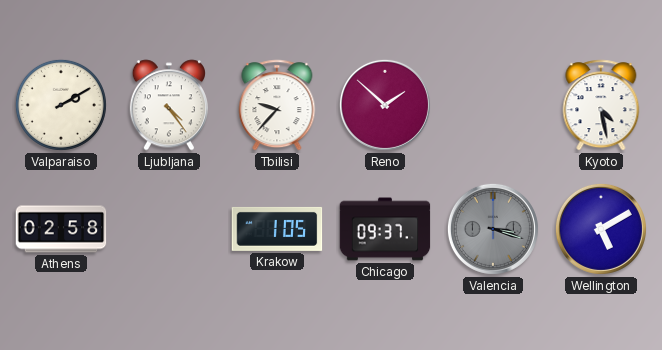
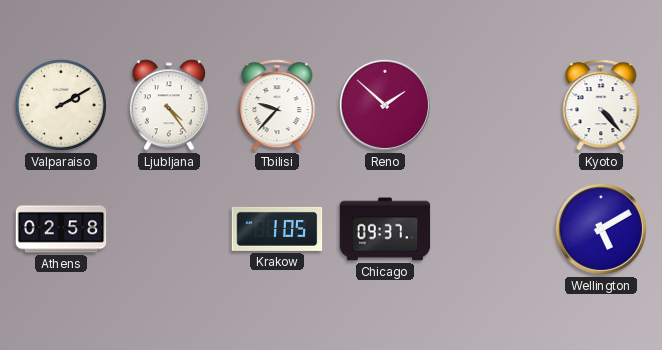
Kyoto: 4:28 -> 4:23 (601, 105)
Valencia: 3:18 -> none (493, 229)
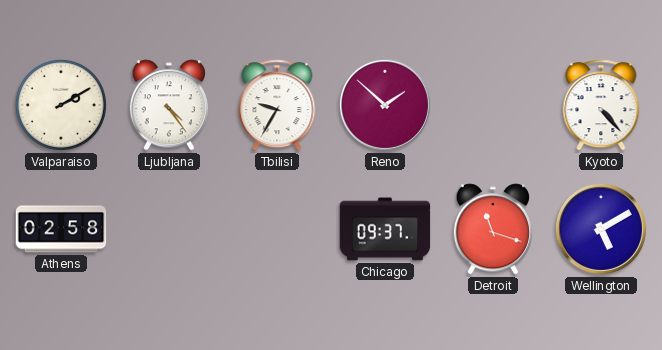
Tbilisi: 9:37 -> 9:35 (277, 105)
Krakow: 1:05 -> none (277, 229)
Detroit: none -> 11:18 (492, 229)
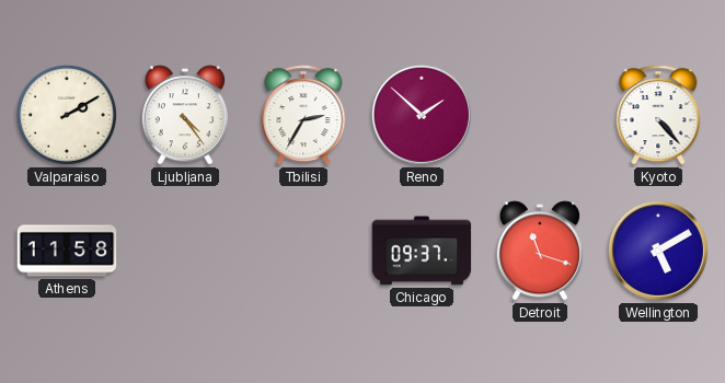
Tbilisi: 9:35 -> 2:35 (303, 115)
Athens: 02:58 -> 11:58 (67, 251)
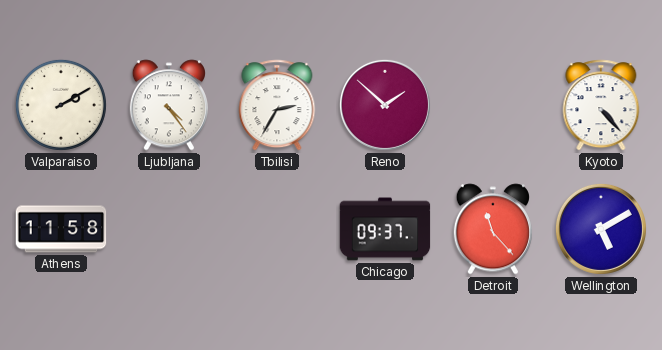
Detroit: 11:18 -> 11:23 (492, 229)
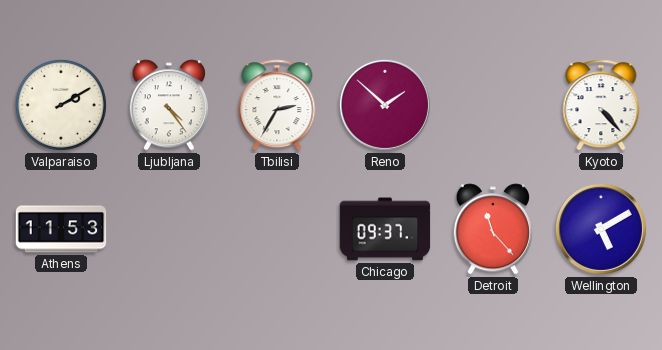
Athens: 11:58 -> 11:53 (61, 229)
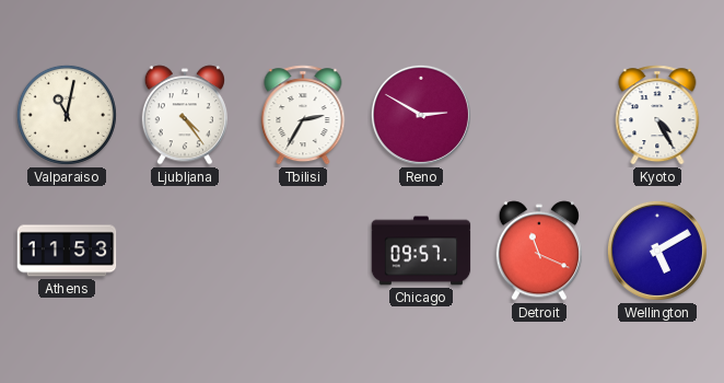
Valparaiso: 2:10 -> 11:02 (67, 115)
Reno: 1:52 -> 2:50 (421, 115)
Kyoto: 4:23 -> 4:25 (657, 115)
Chicago: 09:37 -> 09:57 (421, 251)
Detroit: 11:23 -> 11:19 (538, 251)
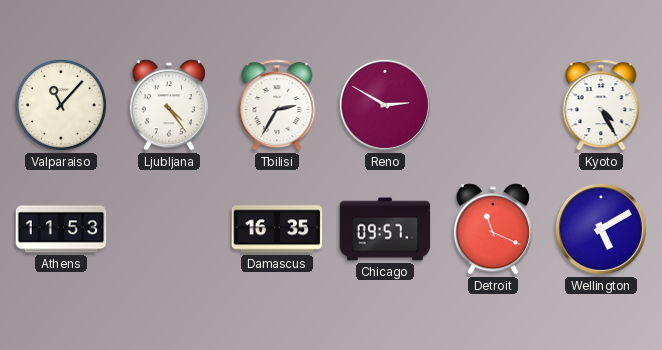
Valparaiso: 11:02 -> 11:07 (61, 105)
Damascus: none -> 16:35 (277, 229)
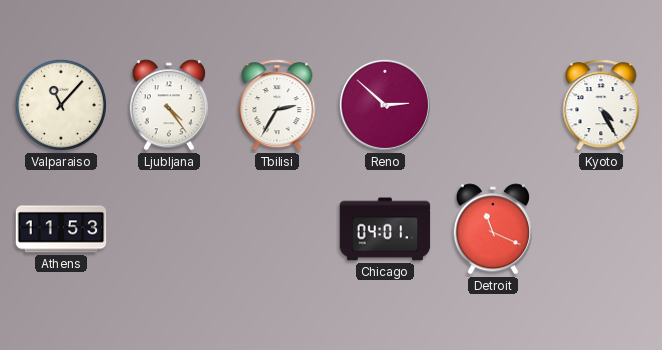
Reno: 2:50 -> 2:52 (385, 105)
Damascus: 16:35 -> none (277, 229)
Chicago: 09:57 -> 04:01 (385, 229)
Wellington: 5:10 -> none (601, 229)
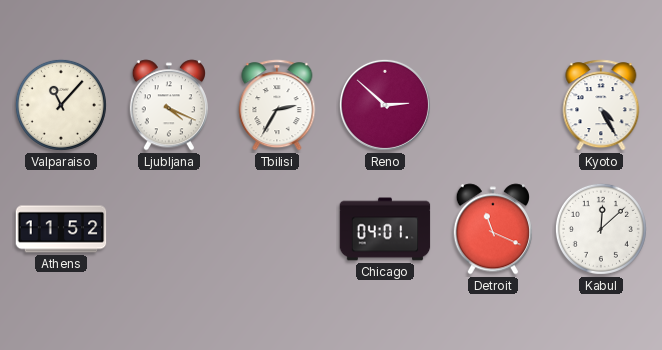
Ljubljana: 4:24 -> 4:19 (168, 105)
Athens: 11:53 -> 11:52 (61, 229)
Kabul: none -> 12:08 (601, 229)
